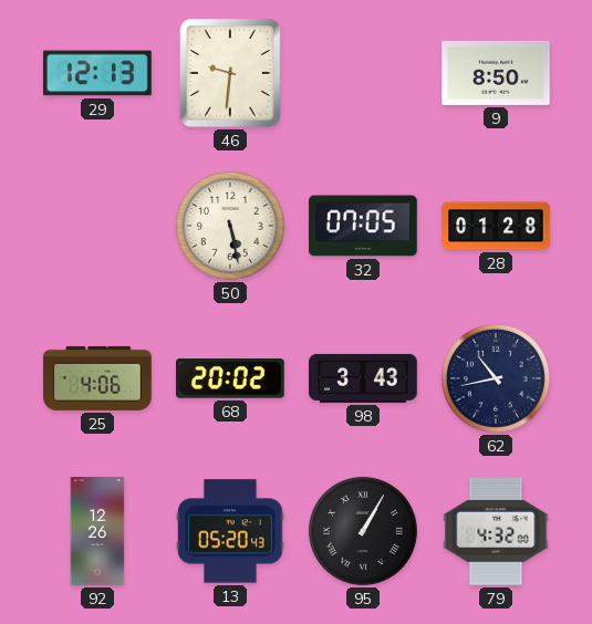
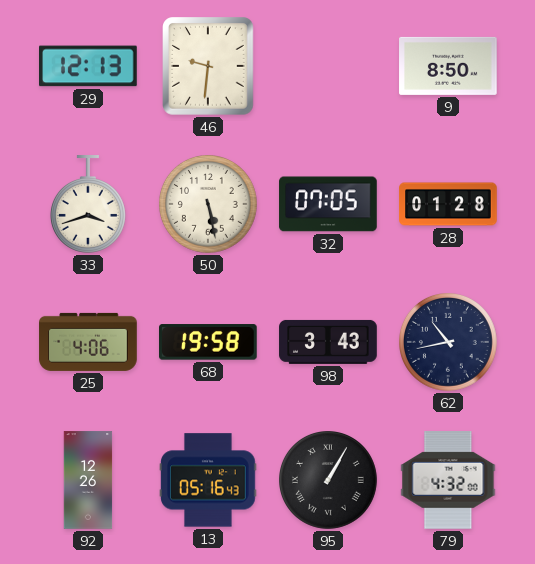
33: none -> 3:42 (88, 204)
68: 20:02 -> 19:58 (209, 342)
13: 05:20 -> 05:16 (208, 480)
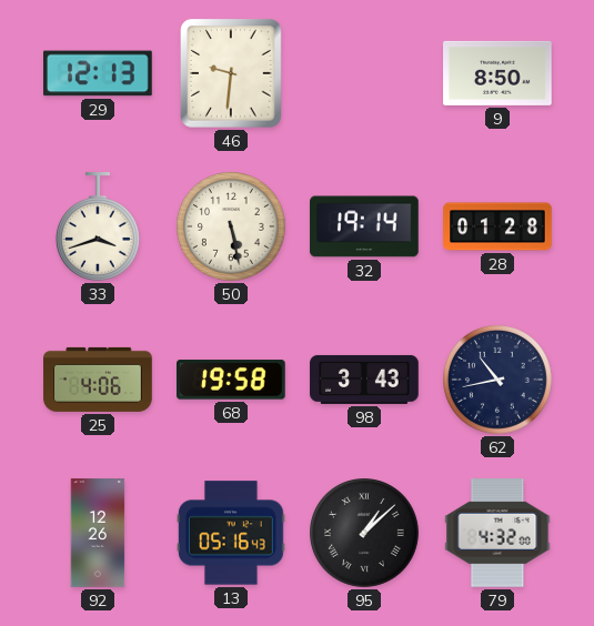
32: 07:05 -> 19:14 (364, 226)
95: 1:05 -> 1:08 (365, 534)
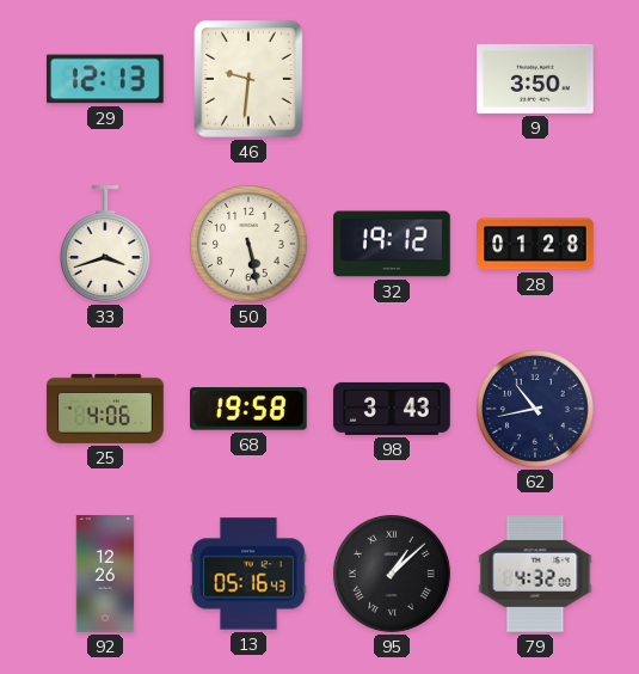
9: 8:50 -> 3:50 (535, 79)
32: 19:14 -> 19:12 (392, 244)
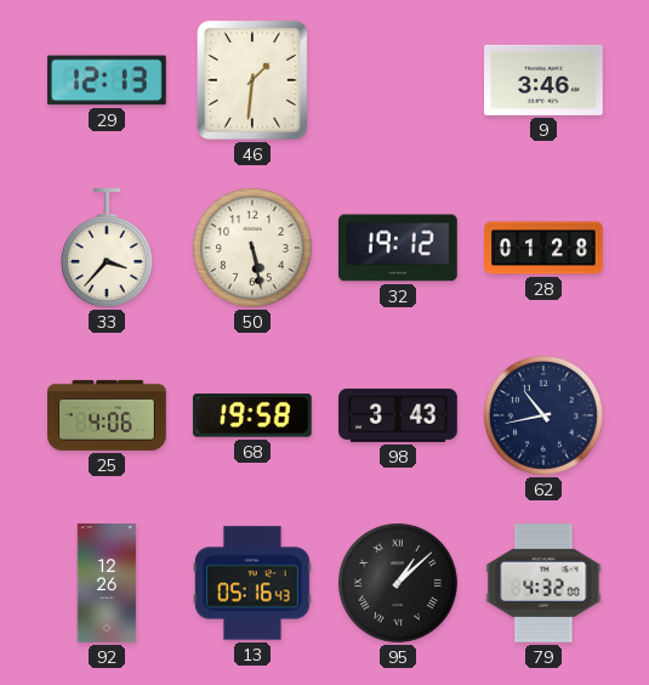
46: 9:31 -> 1:31 (254, 81)
9: 3:50 -> 3:46 (543, 80)
33: 3:42 -> 3:37 (107, 248)
